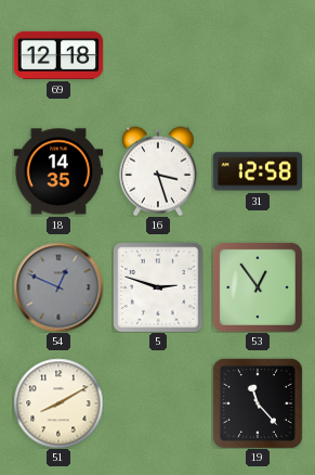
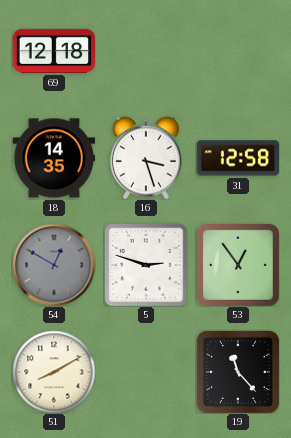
54: 12:49 -> 12:50 (54, 265)
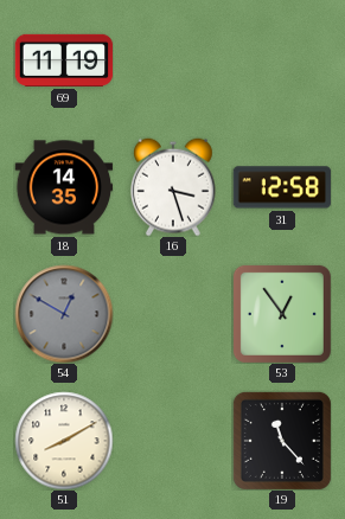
69: 12:18 -> 11:19 (64, 60)
5: 2:48 -> none (146, 265)
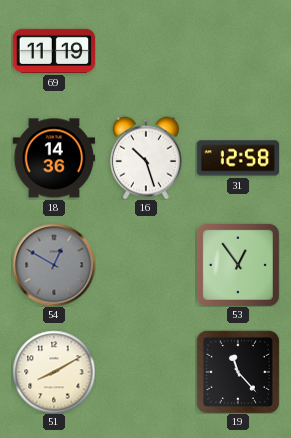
18: 14:35 -> 14:36 (54, 158)
16: 3:27 -> 10:27 (146, 158)
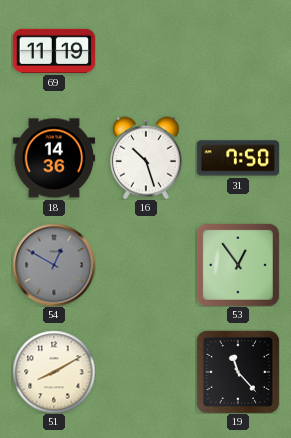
31: 12:58 -> 7:50 (238, 158)
